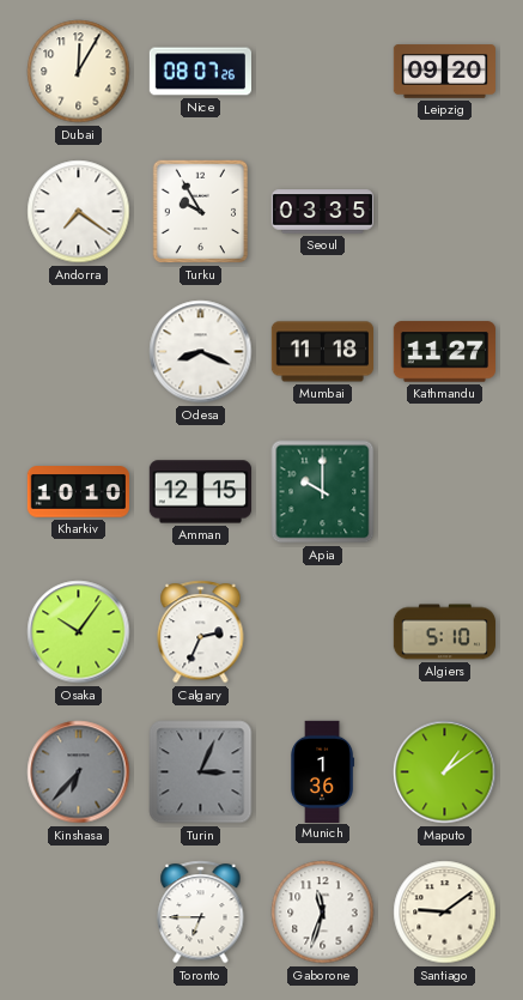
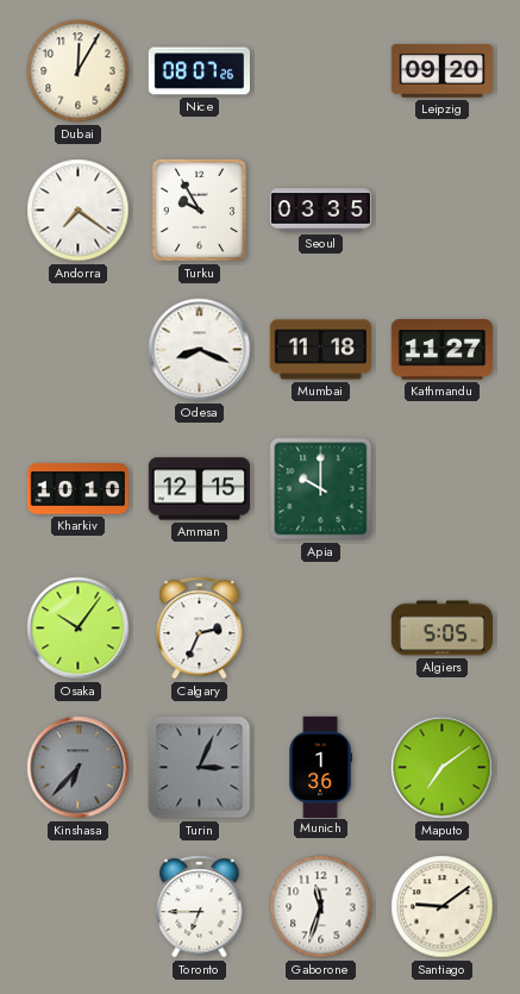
Algiers: 5:10 -> 5:05 (441, 629)
Maputo: 1:09 -> 7:09 (443, 768)
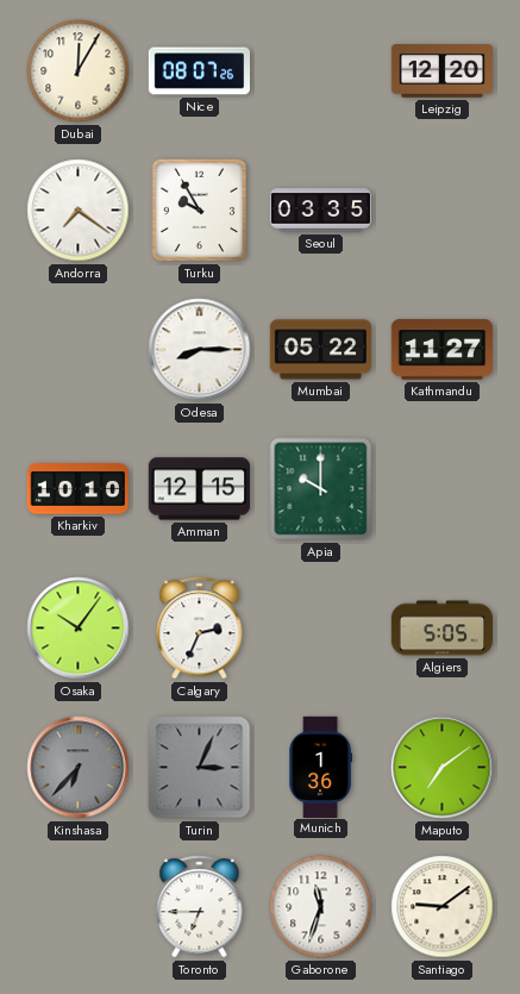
Leipzig: 09:20 -> 12:20 (443, 71)
Odesa: 8:19 -> 8:15 (200, 350)
Mumbai: 11:18 -> 05:22 (320, 350)
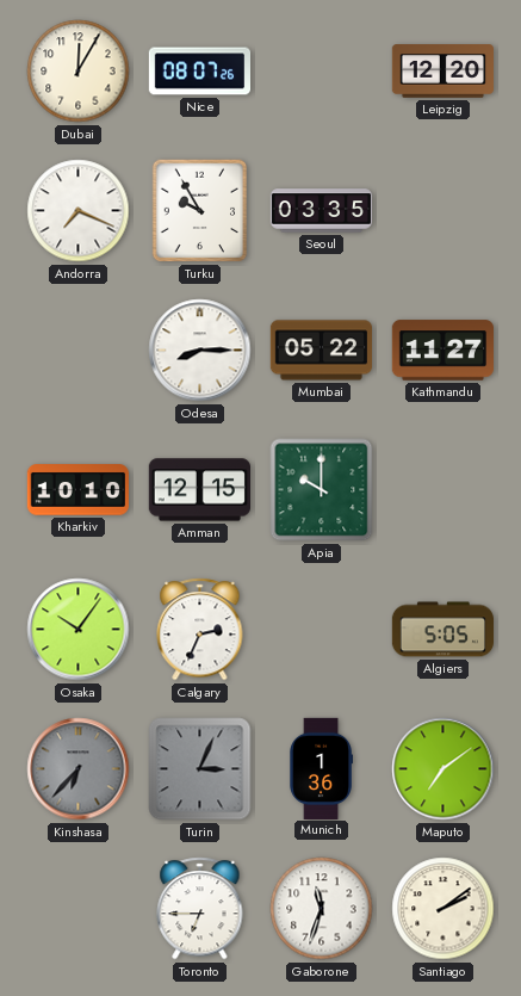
Andorra: 7:21 -> 7:19 (79, 211)
Santiago: 9:09 -> 2:09 (444, 909)
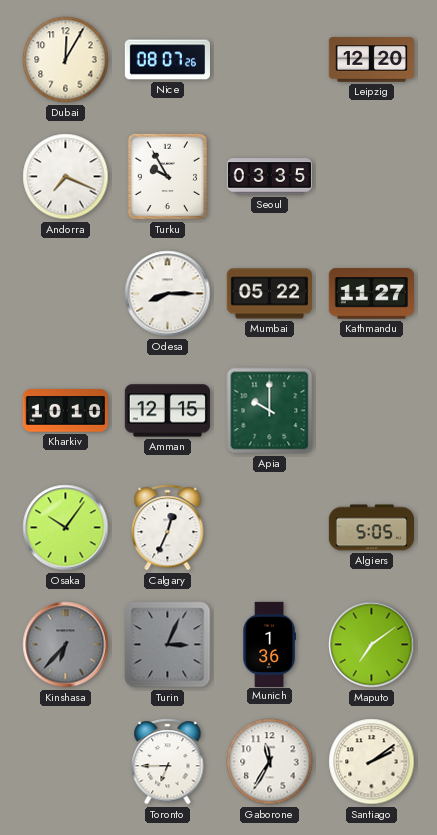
Calgary: 2:34 -> 12:34 (168, 528)
Gaborone: 11:33 -> 11:35 (270, 762)
